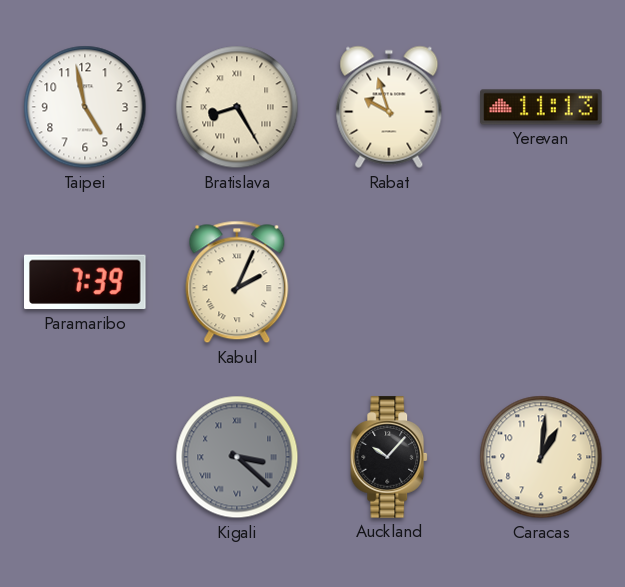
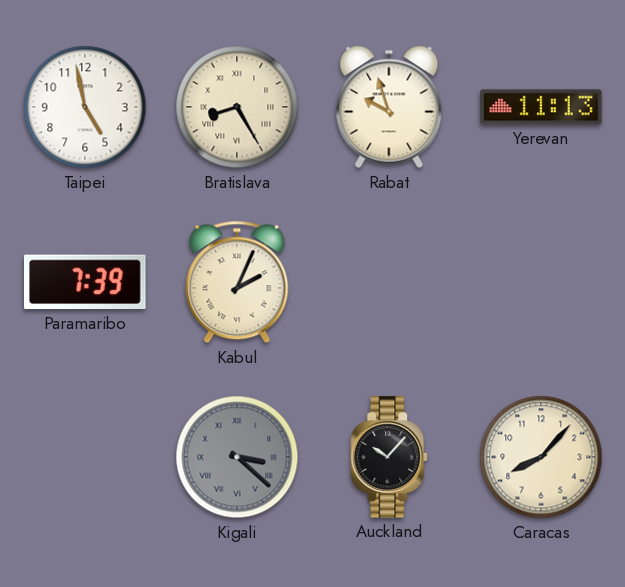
Caracas: 1:01 -> 8:07 (541, 457)
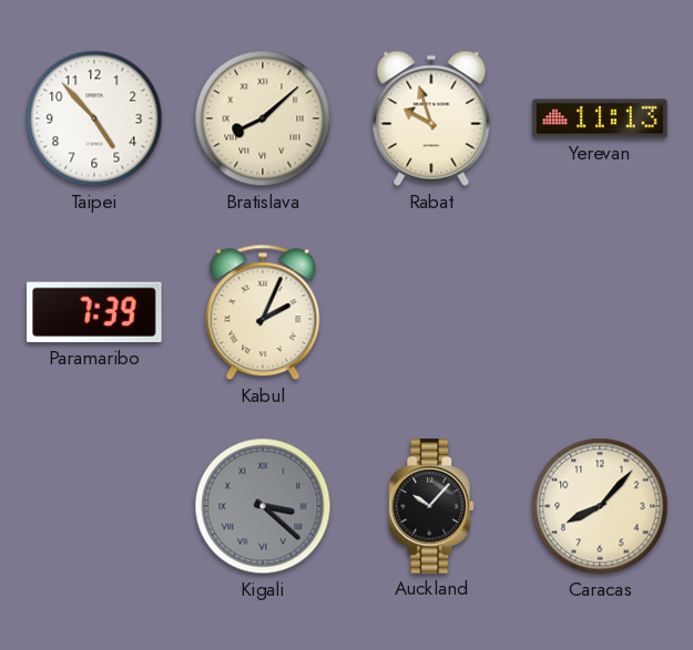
Taipei: 4:58 -> 4:53 (94, 118)
Bratislava: 8:25 -> 8:08 (263, 118)
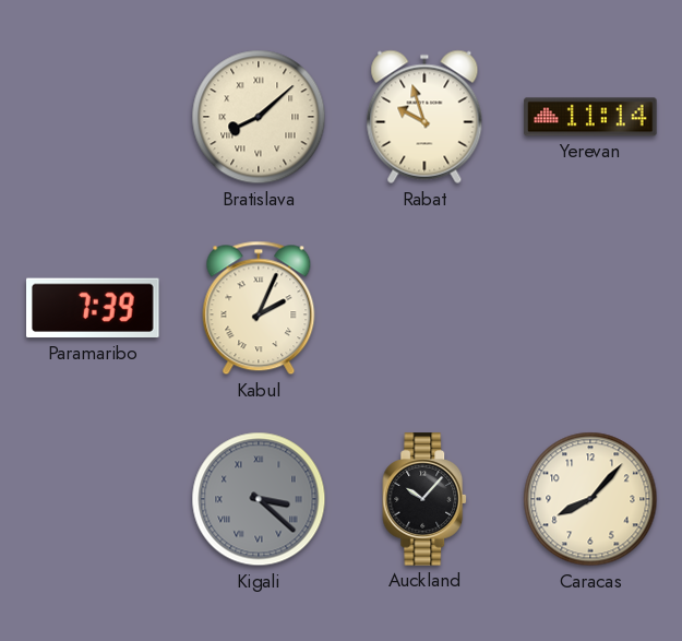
Taipei: 4:53 -> none (94, 118)
Yerevan: 11:13 -> 11:14 (590, 117)
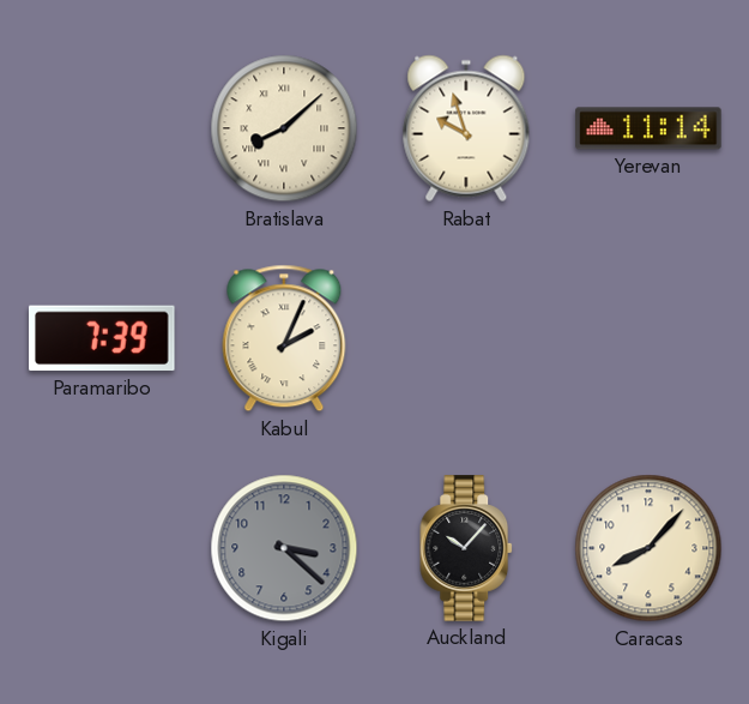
Kigali numerals: Roman -> Arabic (284, 548)
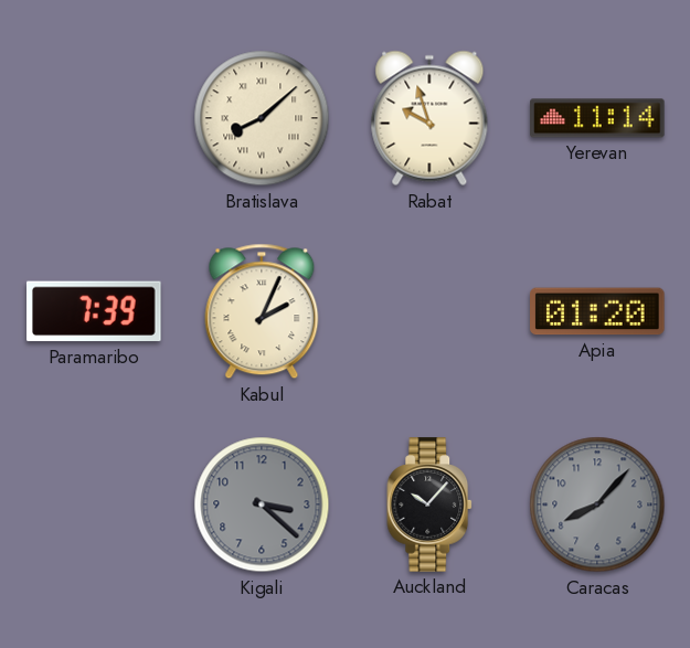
Apia: none -> 01:20 (597, 311)
Caracas dial: cream -> grey (597, 504)
